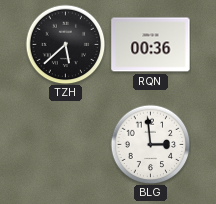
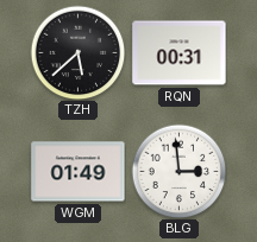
RQN: 00:36 -> 00:31 (180, 53)
WGM: none -> 01:49 (79, 172)
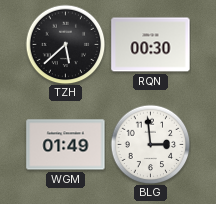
RQN: 00:31 -> 00:30 (151, 45)
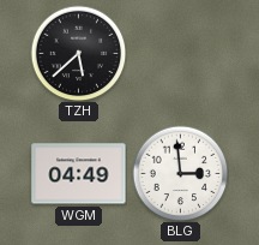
RQN: 00:30 -> none (151, 45)
WGM: 01:49 -> 04:49 (79, 174)
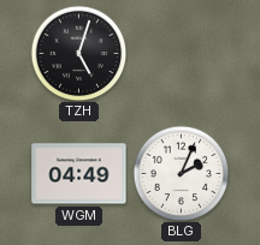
TZH: 5:38 -> 5:03 (78, 53)
BLG: 2:59 -> 2:04 (181, 173)
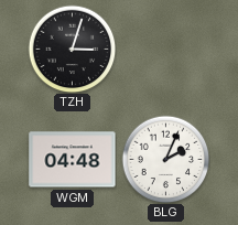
TZH: 5:03 -> 3:03 (72, 49)
WGM: 04:49 -> 04:48 (73, 160)
